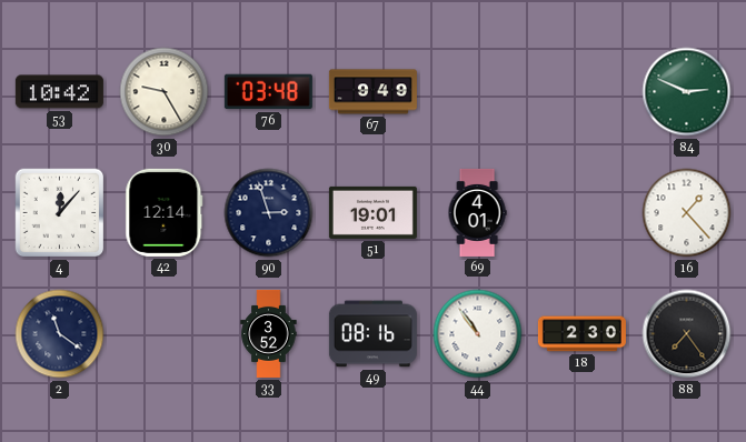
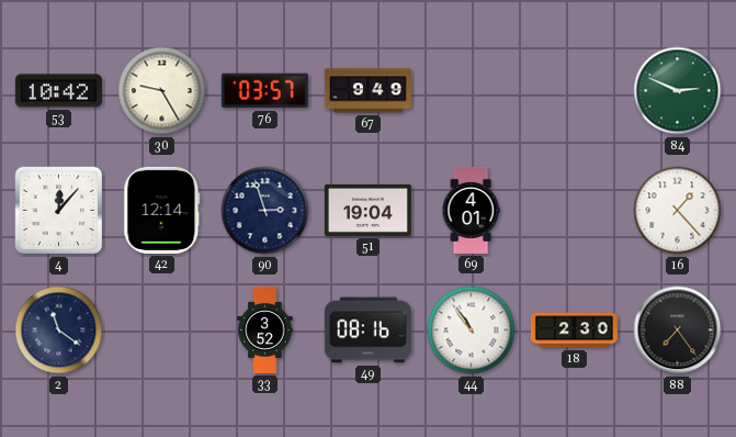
76: 03:48 -> 03:57 (264, 91)
51: 19:01 -> 19:04 (367, 210)
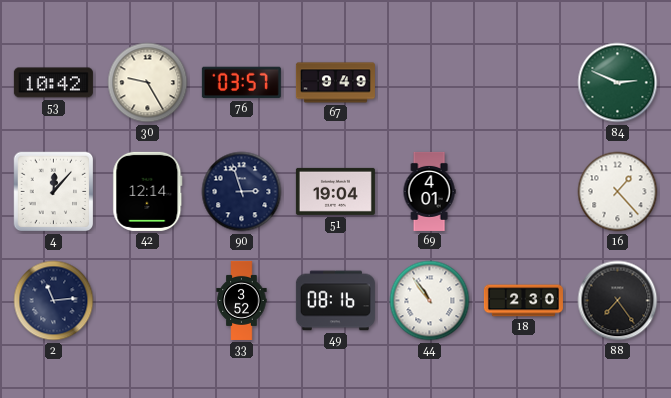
2: 11:21 -> 11:14 (54, 301)
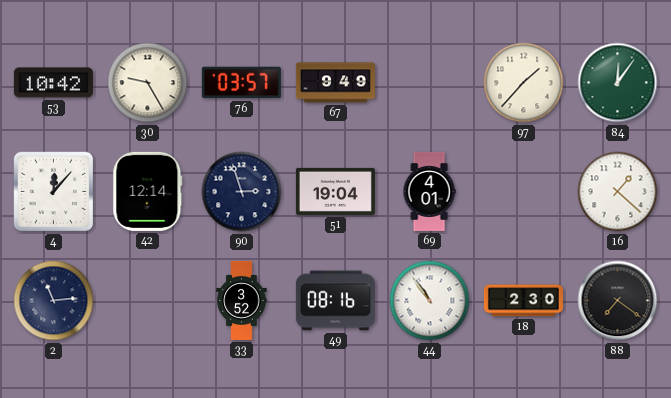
97: none -> 1:37 (524, 83)
84: 2:49 -> 12:06 (618, 83)
16: 1:23 -> 1:22 (618, 192)
88: 7:24 -> 7:21 (618, 301)
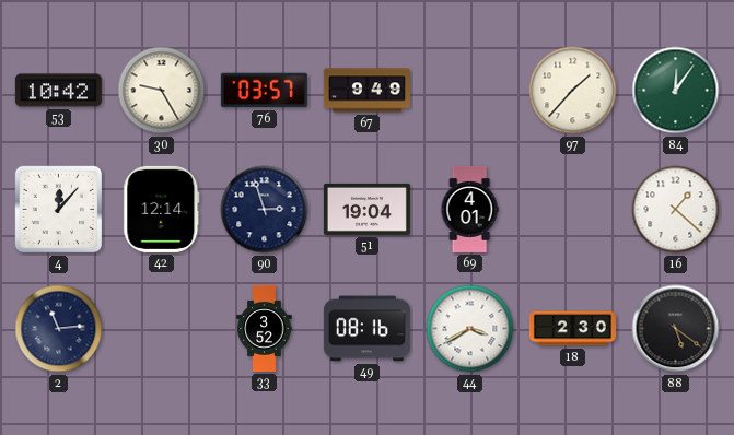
44: 10:54 -> 3:40 (470, 329)
88: 7:21 -> 5:21 (676, 329)
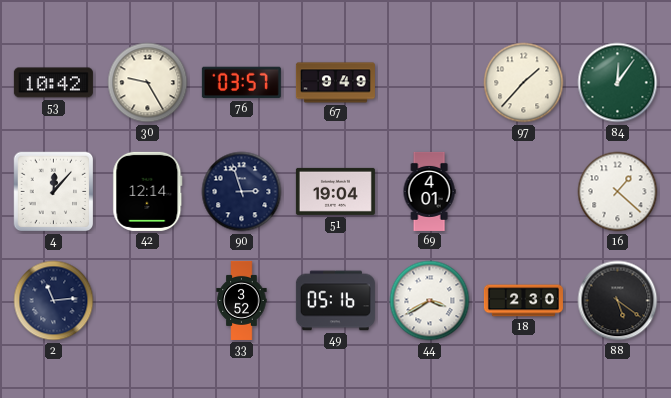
49: 08:16 -> 05:16 (335, 301)
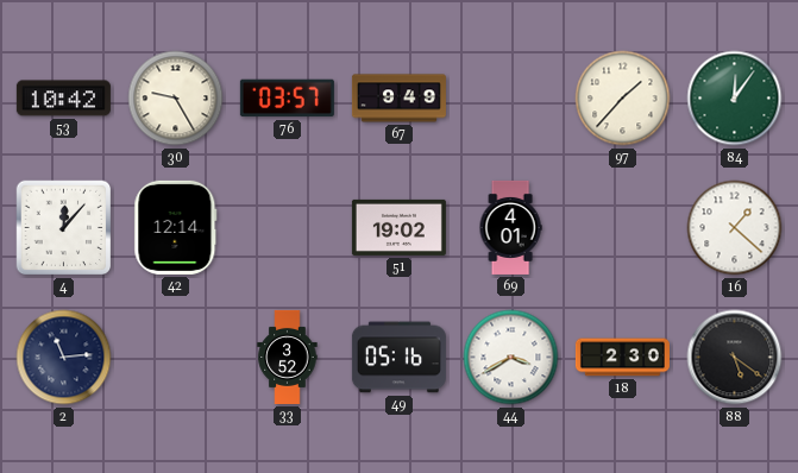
90: 2:57 -> none (242, 192)
51: 19:04 -> 19:02 (398, 227)
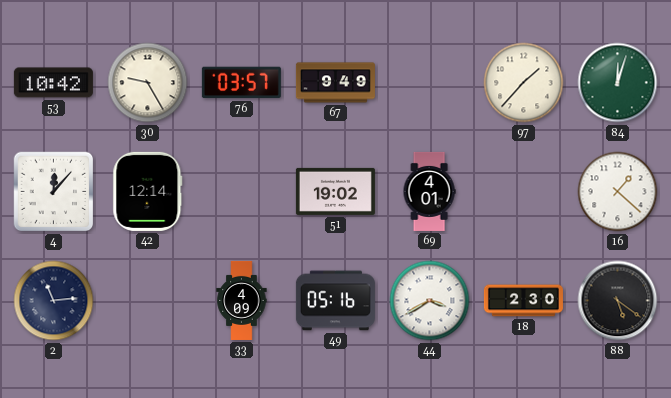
84: 12:06 -> 12:03 (618, 83)
33: 3:52 -> 4:09 (242, 300)
